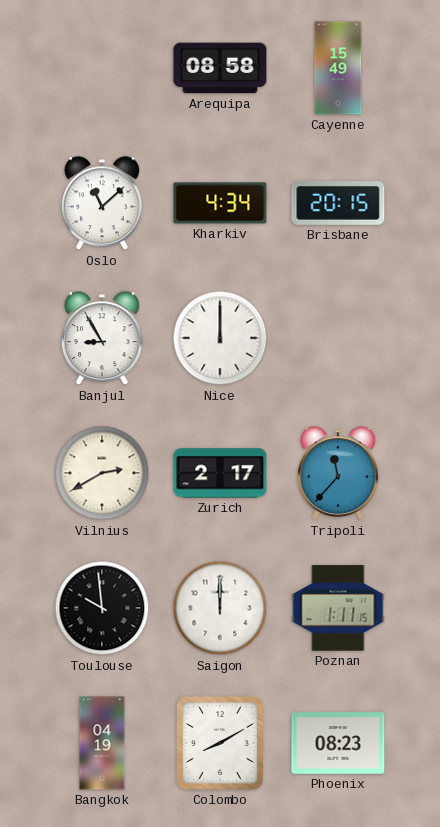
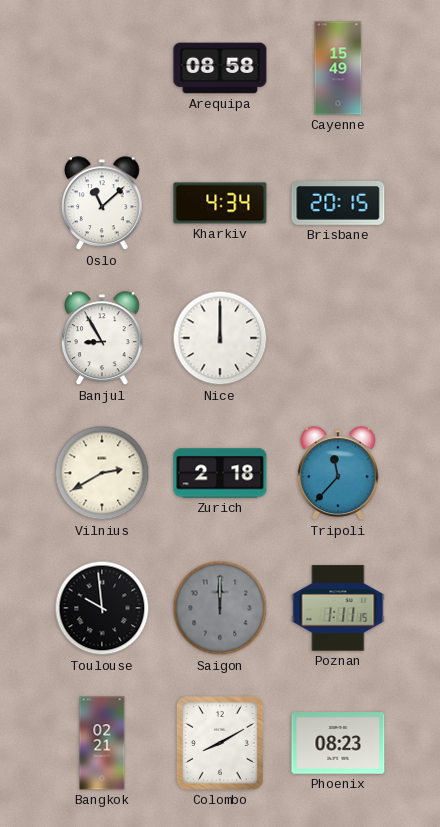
Zurich: 2:17 -> 2:18 (220, 473)
Saigon dial: white -> grey (220, 608)
Bangkok: 04:19 -> 02:21 (102, 743)
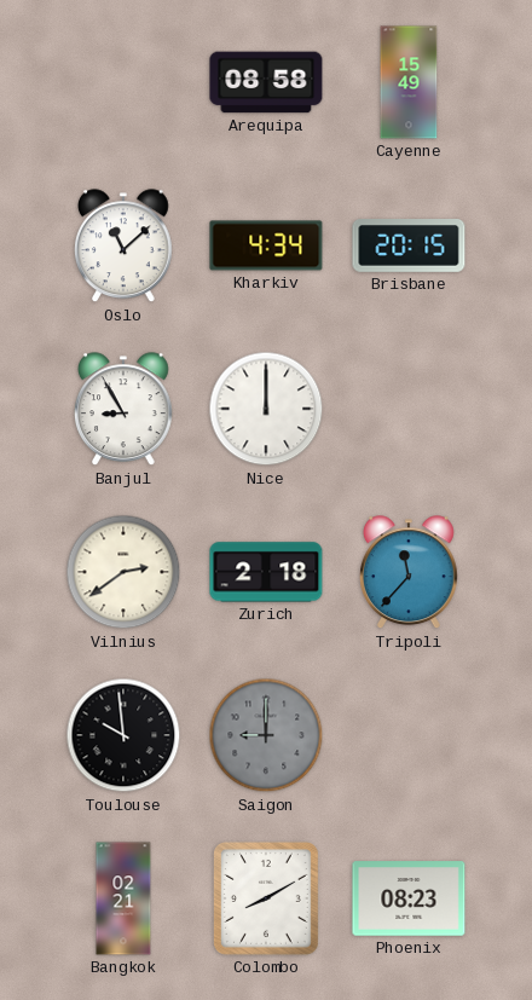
Vilnius: 2:40 -> 2:39 (123, 572)
Saigon: 12:00 -> 9:00 (266, 735)
Poznan: 1:11 -> none (338, 608)
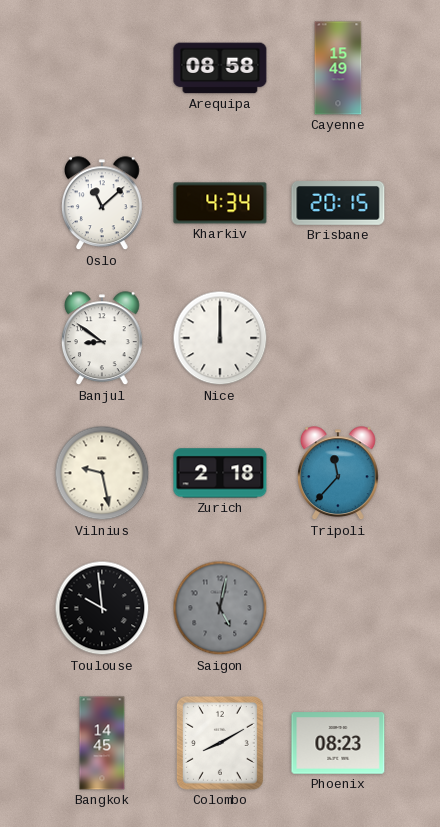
Banjul: 8:55 -> 8:51 (103, 339)
Vilnius: 2:39 -> 9:28 (102, 473)
Saigon: 9:00 -> 5:02 (220, 608)
Bangkok: 02:21 -> 14:45 (102, 743)
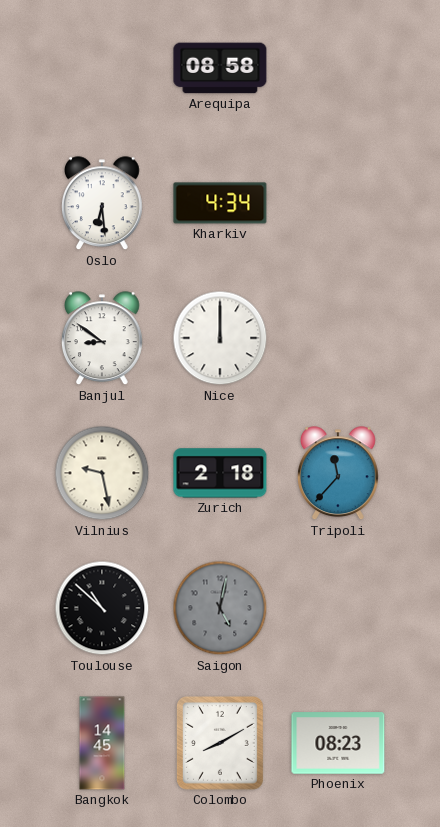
Cayenne: 15:49 -> none (338, 68)
Oslo: 11:08 -> 6:29 (103, 204)
Brisbane: 20:15 -> none (338, 204)
Toulouse: 9:59 -> 10:52 (102, 608)
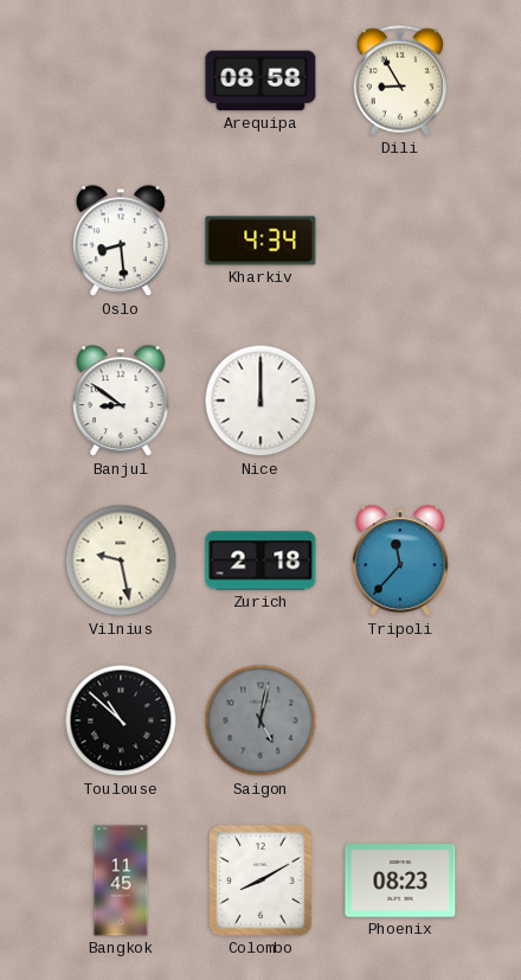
Dili: none -> 8:55 (399, 81)
Oslo: 6:29 -> 8:29 (122, 242)
Bangkok: 14:45 -> 11:45 (121, 880)
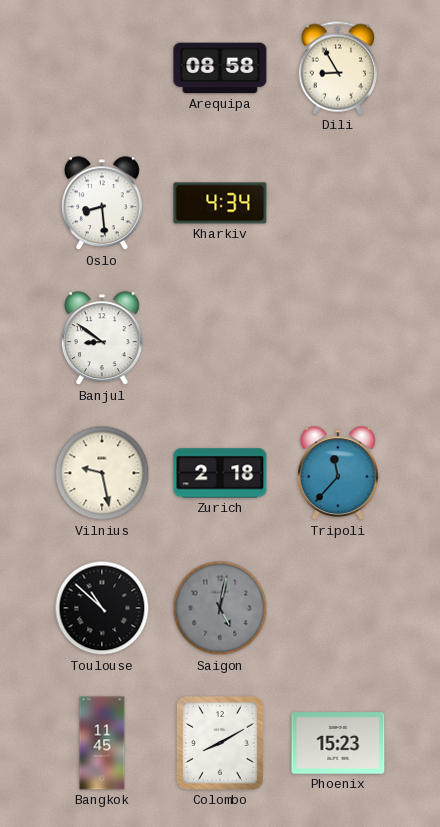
Nice: 12:00 -> none (260, 401)
Phoenix: 08:23 -> 15:23 (338, 743)
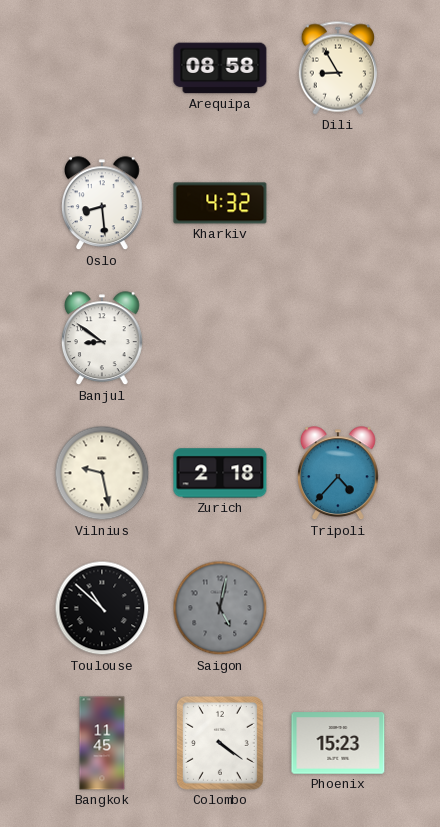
Kharkiv: 4:34 -> 4:32 (220, 203)
Tripoli: 11:37 -> 4:37 (339, 474)
Colombo: 8:10 -> 4:21 (220, 743)
